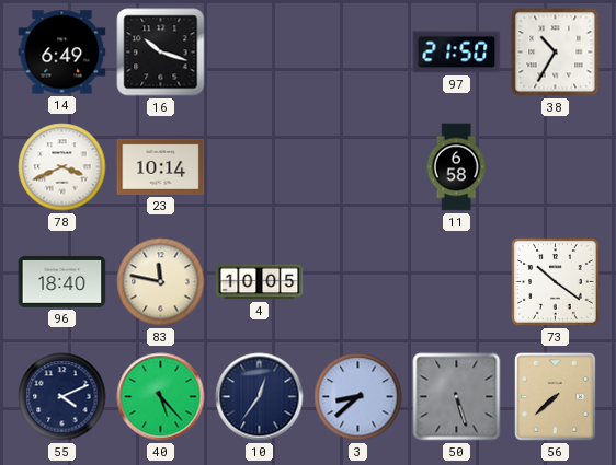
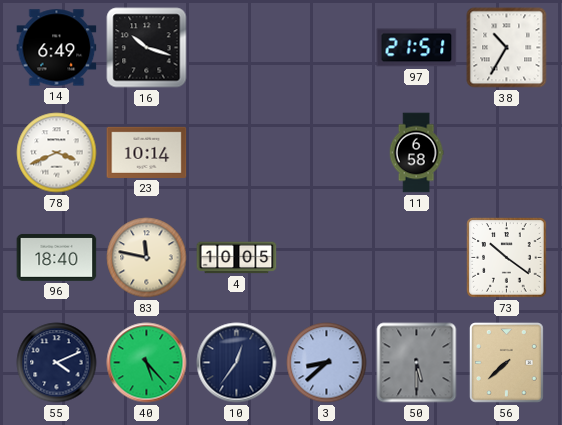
97: 21:50 -> 21:51 (417, 48)
50: 5:27 -> 5:30 (417, 363)
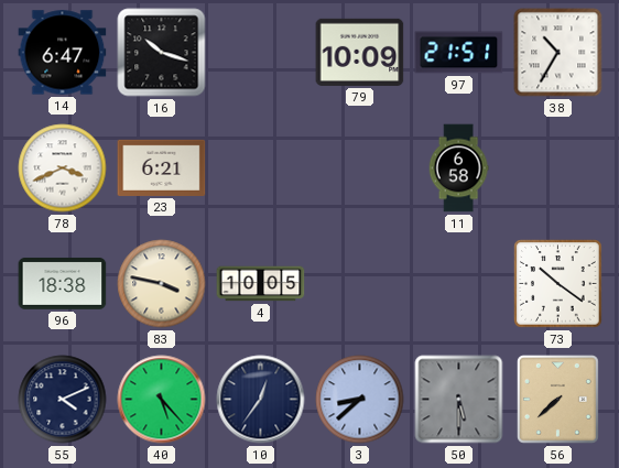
14: 6:49 -> 6:47 (63, 53)
79: none -> 10:09 (360, 52)
23: 10:14 -> 6:21 (162, 167)
96: 18:40 -> 18:38 (63, 283)
83: 11:47 -> 3:47 (162, 284)
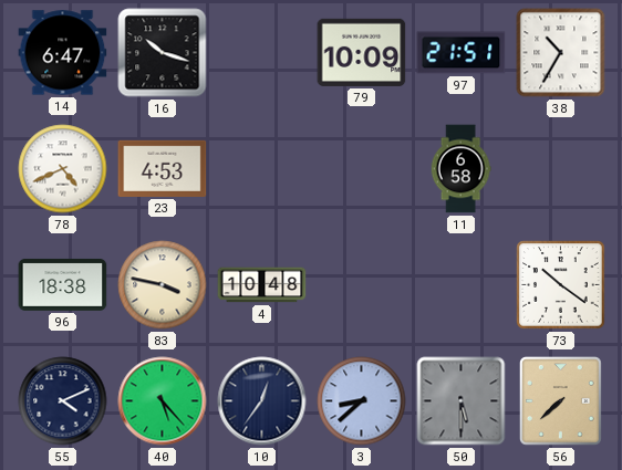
78: 3:41 -> 4:41 (63, 169)
23: 6:21 -> 4:53 (163, 168)
4: 10:05 -> 10:48 (262, 285)
